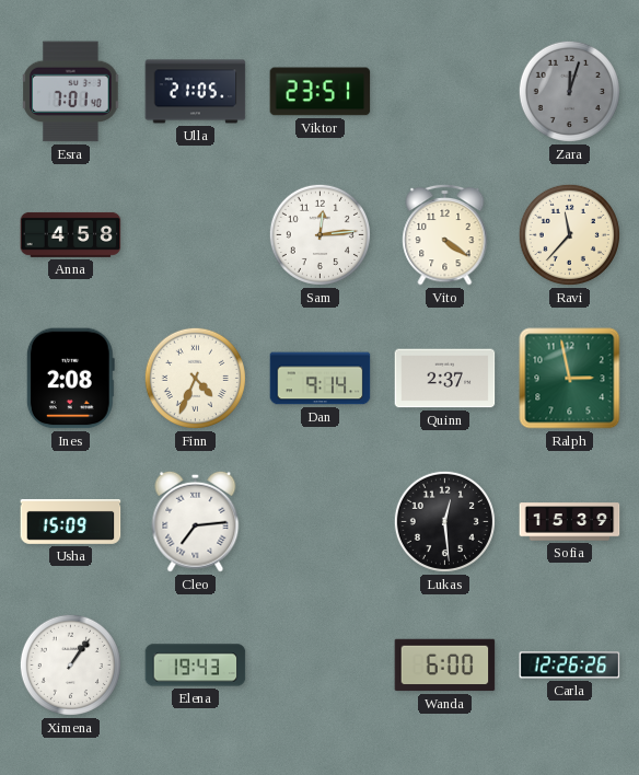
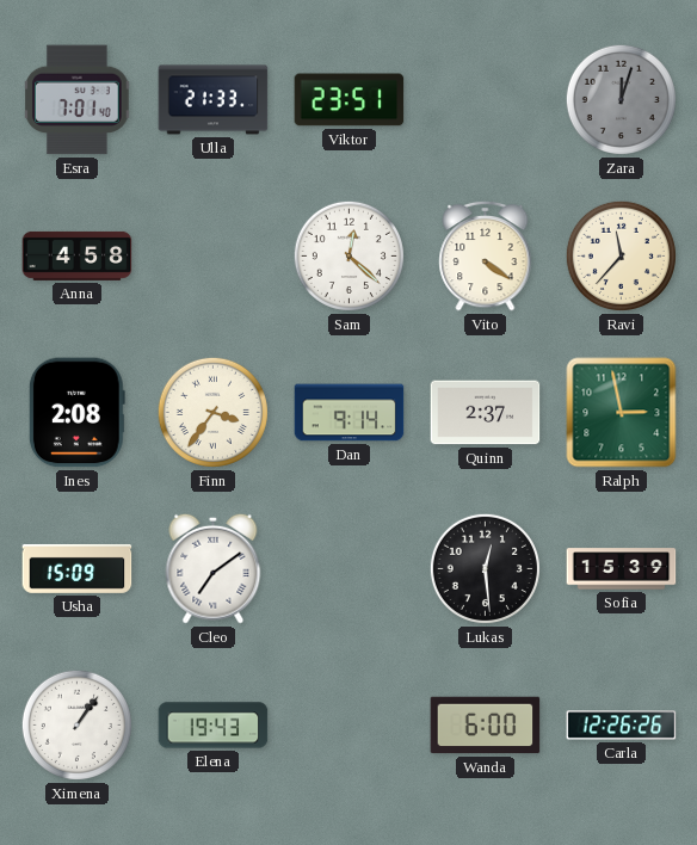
Ulla: 21:05 -> 21:33 (214, 100)
Sam: 12:14 -> 12:22 (348, 255)
Finn: 4:34 -> 3:36 (212, 412)
Cleo: 7:14 -> 7:09 (214, 568)
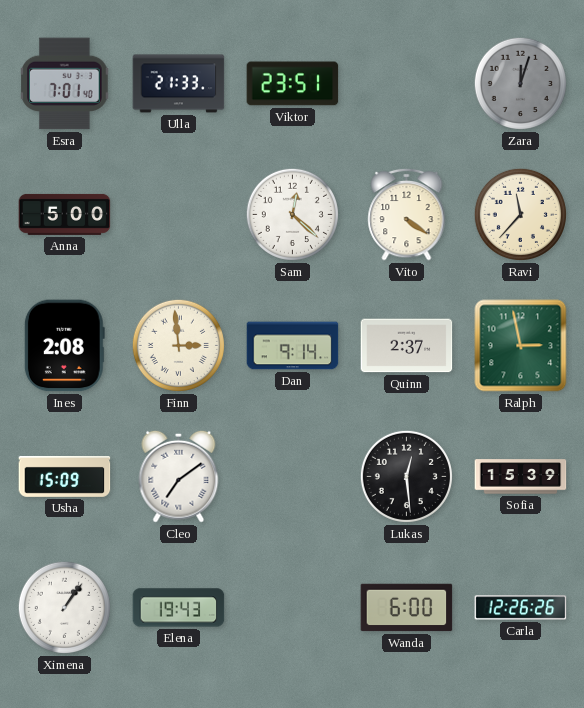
Anna: 4:58 -> 5:00 (65, 214)
Finn: 3:36 -> 2:59 (178, 345)
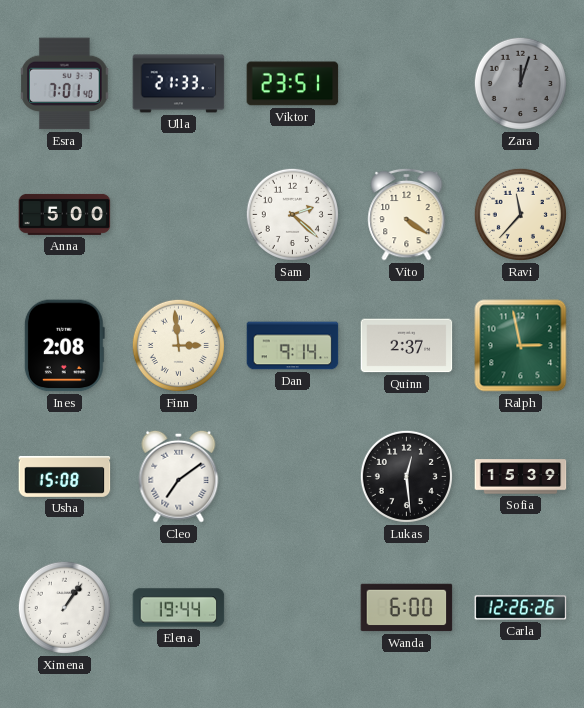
Sam: 12:22 -> 2:22 (292, 214)
Usha: 15:09 -> 15:08 (65, 476)
Elena: 19:43 -> 19:44 (179, 608)
